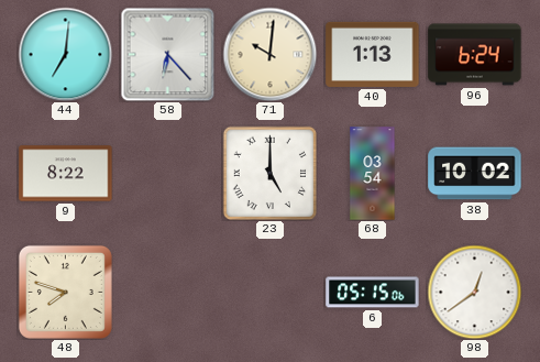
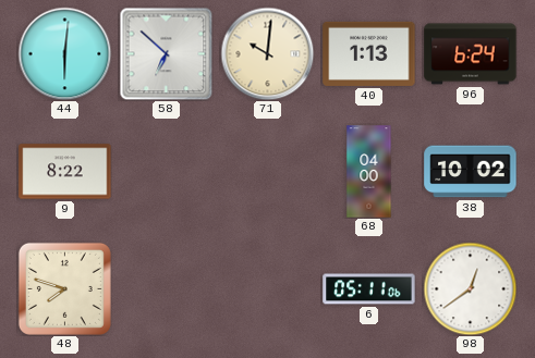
44: 7:01 -> 6:01 (64, 53)
58: 6:23 -> 6:52 (166, 53)
23: 5:00 -> none (269, 173)
68: 03:54 -> 04:00 (369, 172)
6: 05:15 -> 05:11 (369, 289)
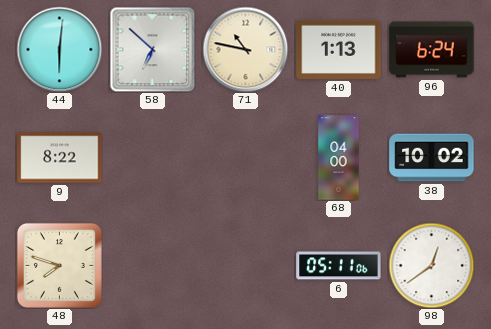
71: 10:01 -> 10:47 (245, 49)
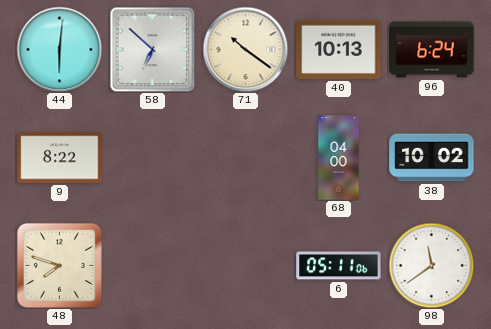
71: 10:47 -> 10:21 (245, 49)
40: 1:13 -> 10:13 (339, 49)
98: 12:39 -> 11:39 (431, 265)
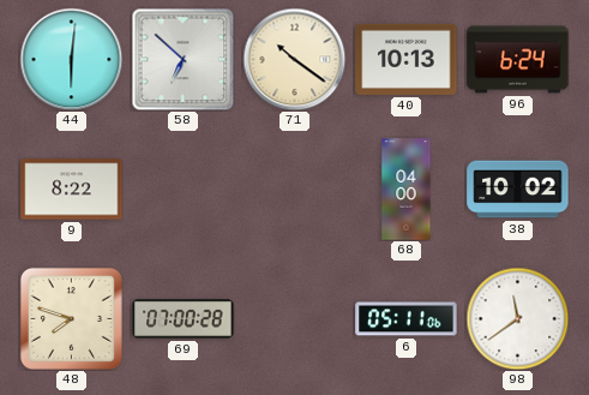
69: none -> 07:00 (184, 319)
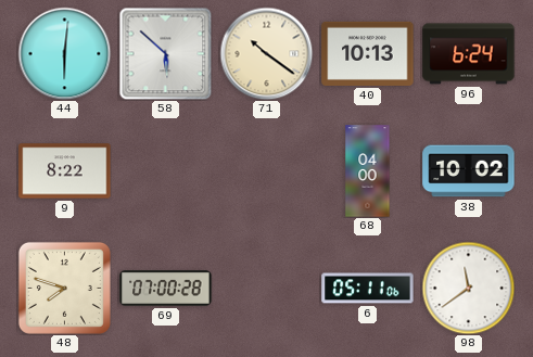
58: 6:52 -> 5:52 (165, 53)
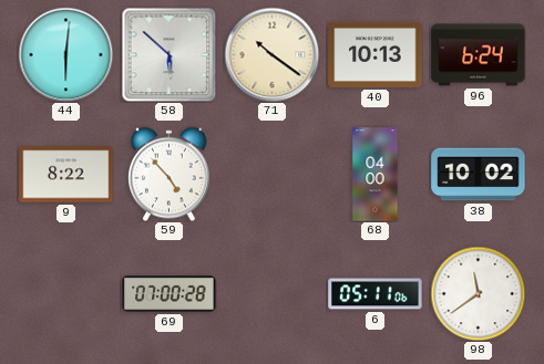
59: none -> 4:53 (170, 174)
48: 7:48 -> none (64, 288)
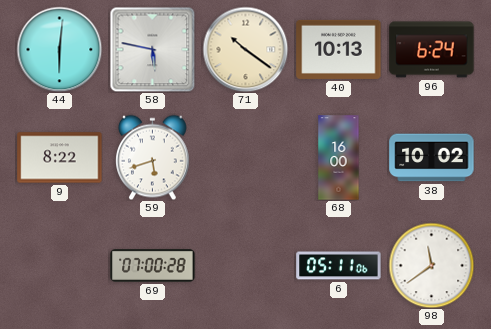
58: 5:52 -> 5:47 (152, 49)
59: 4:53 -> 5:42 (153, 157)
68: 04:00 -> 16:00 (339, 158)
